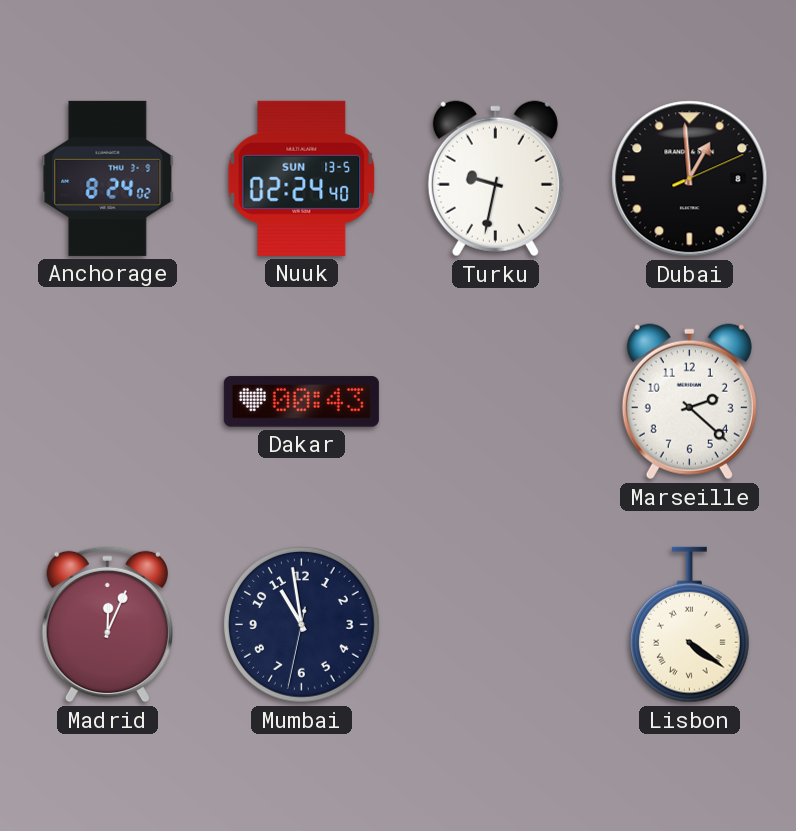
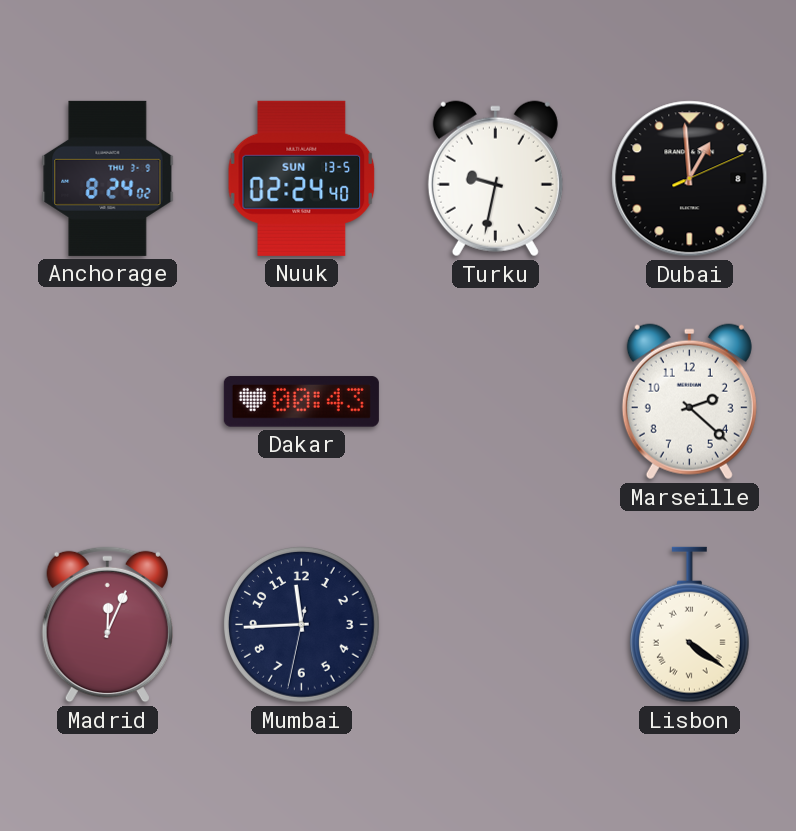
Mumbai: 10:58 -> 11:44 (301, 624)
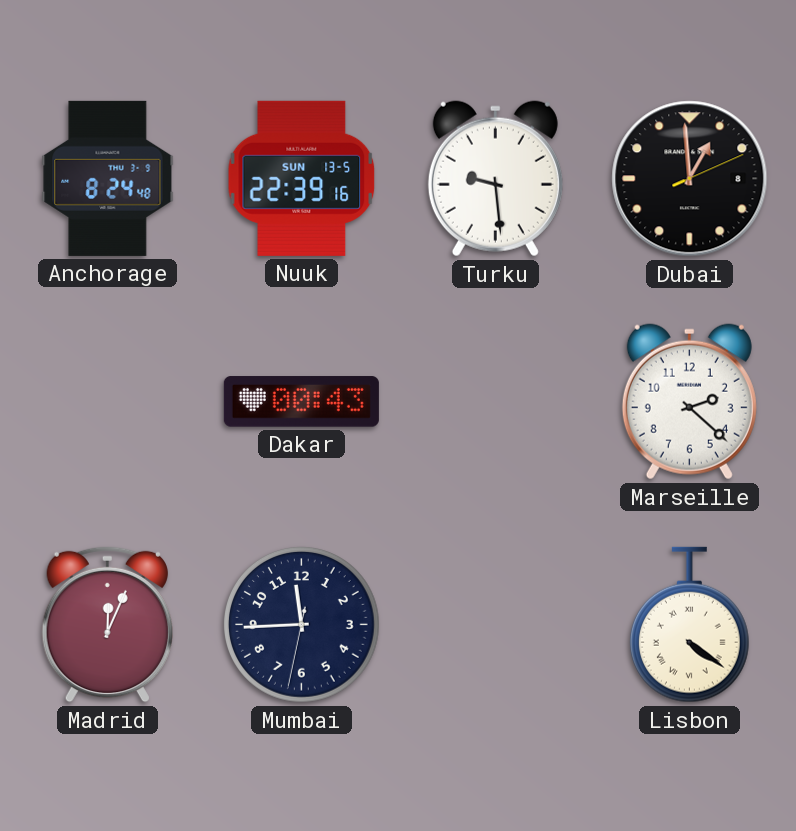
Anchorage: 8:24:02 -> 8:24:48 (108, 178)
Nuuk: 02:24 -> 22:39 (302, 178)
Turku: 9:32 -> 9:29 (495, 179)
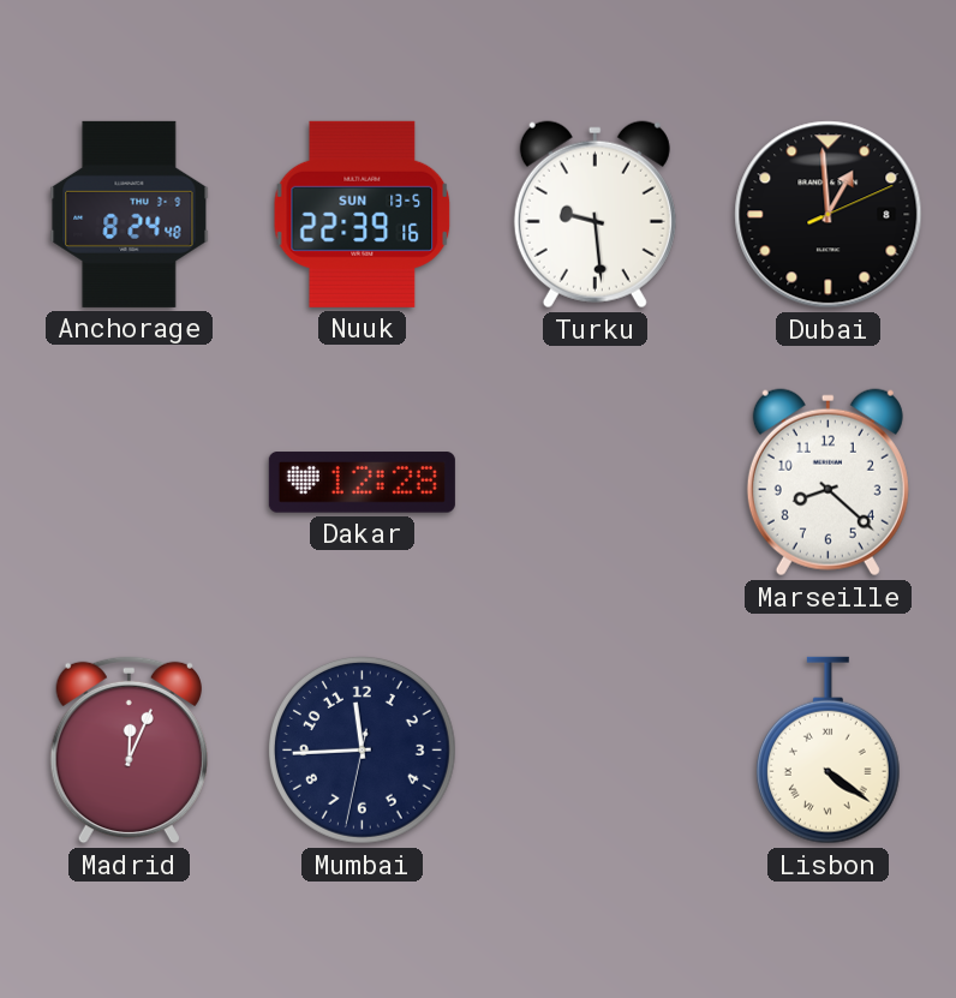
Dakar: 00:43 -> 12:28 (362, 483)
Marseille: 2:22 -> 8:22 (827, 483)
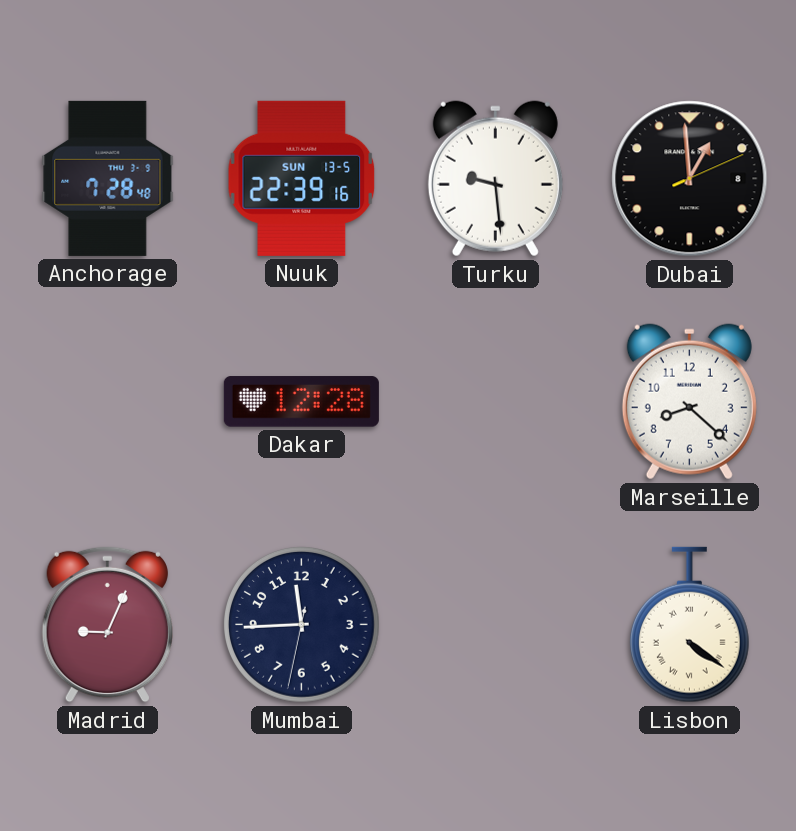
Anchorage: 8:24 -> 7:28 (108, 178)
Madrid: 12:04 -> 9:04 (107, 625)
